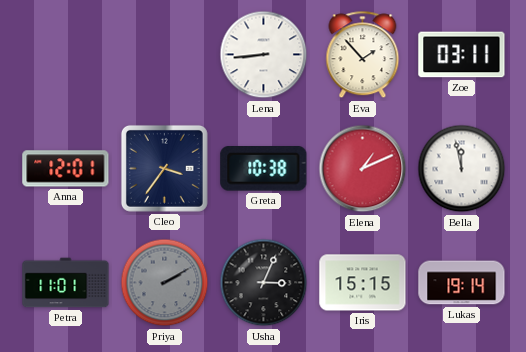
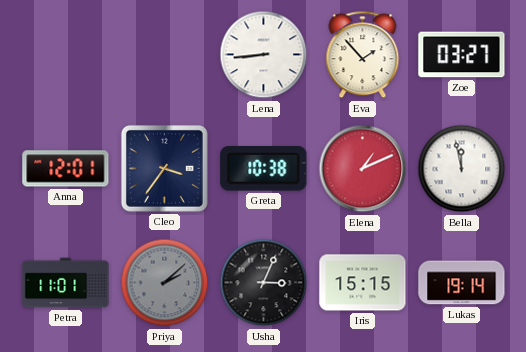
Zoe: 03:11 -> 03:27 (462, 55)
Priya: 2:10 -> 2:08 (165, 283)
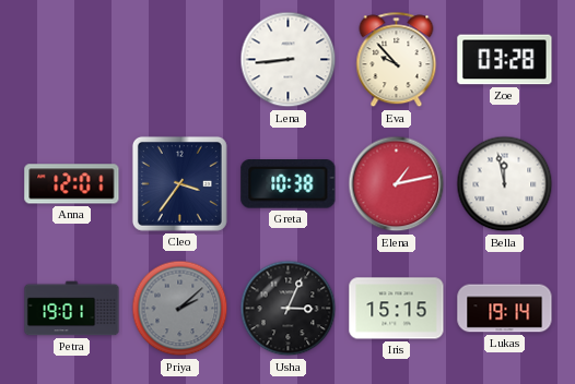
Eva: 1:53 -> 9:53 (397, 60)
Zoe: 03:27 -> 03:28 (505, 60)
Elena: 1:11 -> 1:13 (397, 184)
Petra: 11:01 -> 19:01 (72, 309)
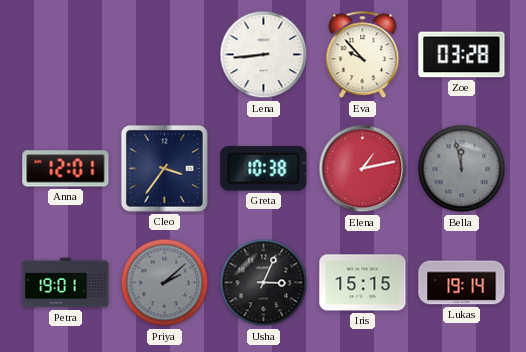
Bella dial: white -> grey (462, 169)
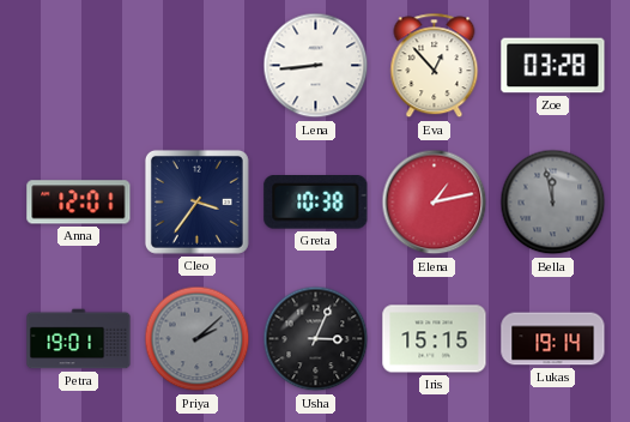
Eva: 9:53 -> 12:53 (435, 66)
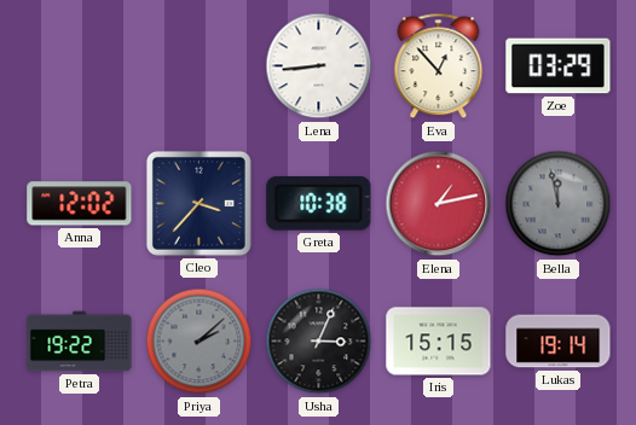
Zoe: 03:28 -> 03:29 (559, 66)
Anna: 12:01 -> 12:02 (80, 204)
Cleo: 3:36 -> 3:37 (198, 203)
Petra: 19:01 -> 19:22 (80, 342)
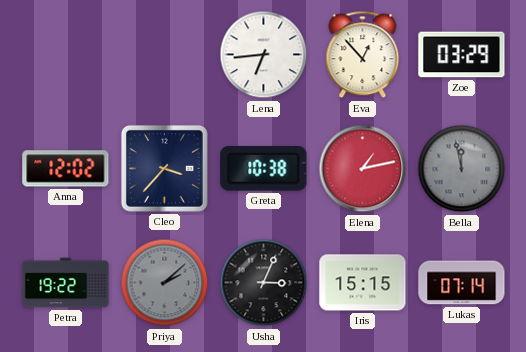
Lena: 8:44 -> 6:44 (264, 55)
Lukas: 19:14 -> 07:14 (462, 283)
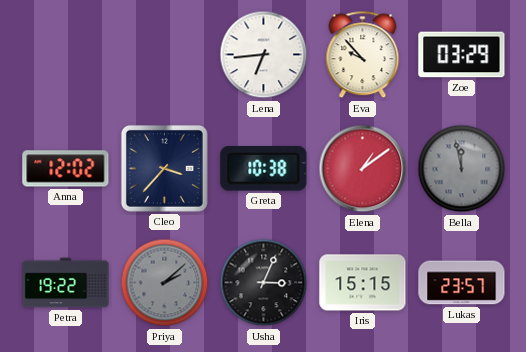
Eva: 12:53 -> 9:53 (363, 55)
Elena: 1:13 -> 1:09 (363, 169)
Lukas: 07:14 -> 23:57 (462, 283)
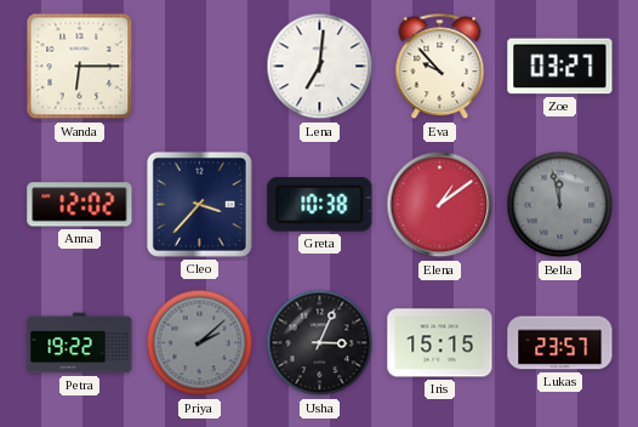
Wanda: none -> 6:15 (80, 67)
Lena: 6:44 -> 7:01 (320, 67)
Zoe: 03:29 -> 03:27 (560, 67)
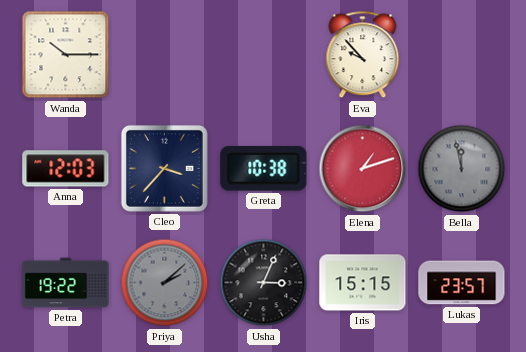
Wanda: 6:15 -> 10:15 (66, 55)
Lena: 7:01 -> none (320, 67)
Zoe: 03:27 -> none (560, 67)
Anna: 12:02 -> 12:03 (66, 169)
Elena: 1:09 -> 1:12 (363, 169)
